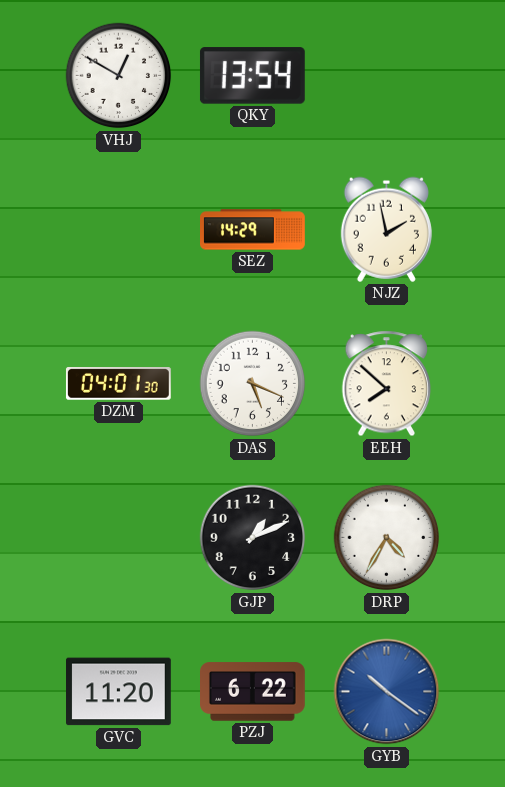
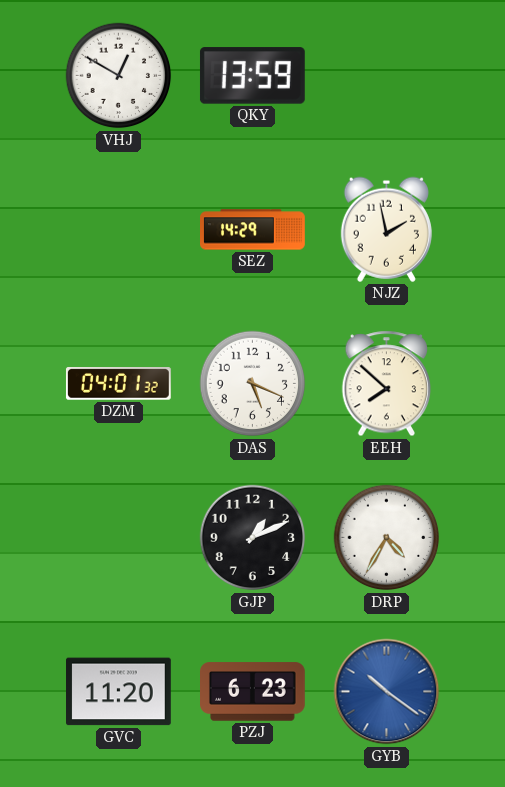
QKY: 13:54 -> 13:59 (252, 76)
DZM: 04:01:30 -> 04:01:32 (118, 384)
PZJ: 6:22 -> 6:23 (253, 692)
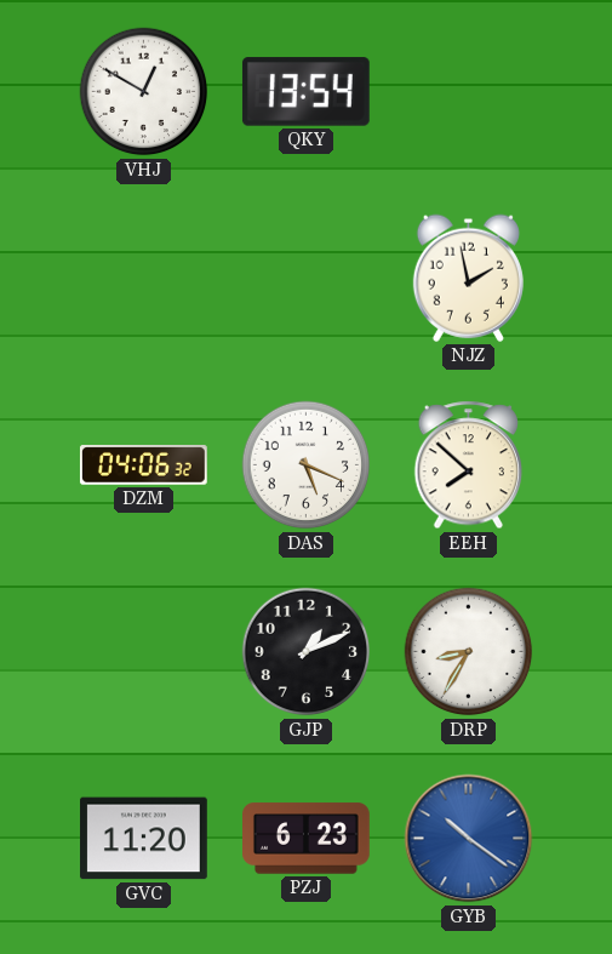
QKY: 13:59 -> 13:54 (305, 92)
SEZ: 14:29 -> none (253, 230)
DZM: 04:01 -> 04:06 (143, 465)
DRP: 4:35 -> 8:35 (469, 652)
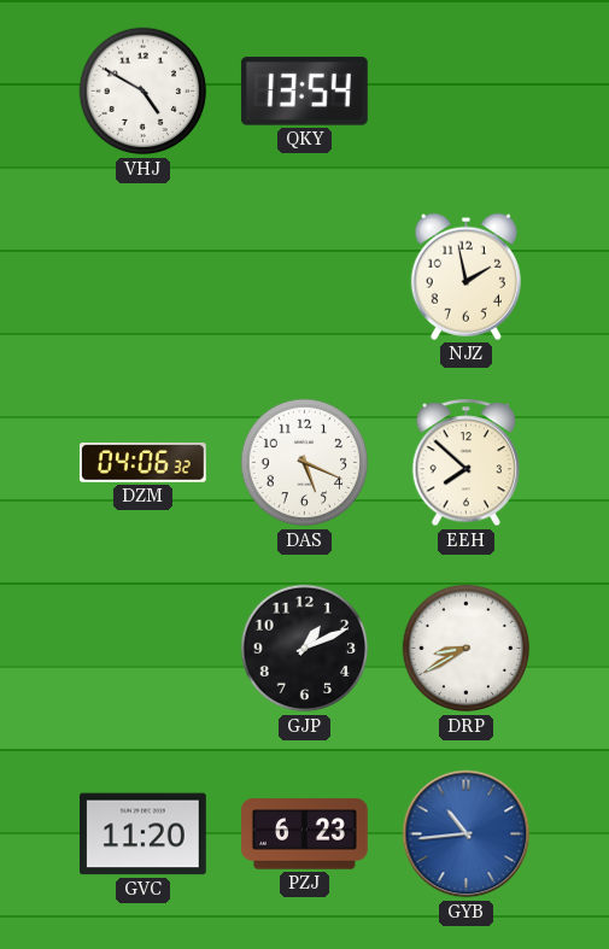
VHJ: 12:50 -> 4:50 (144, 92)
DRP: 8:35 -> 8:40 (467, 649)
GYB: 10:21 -> 10:44 (467, 834)
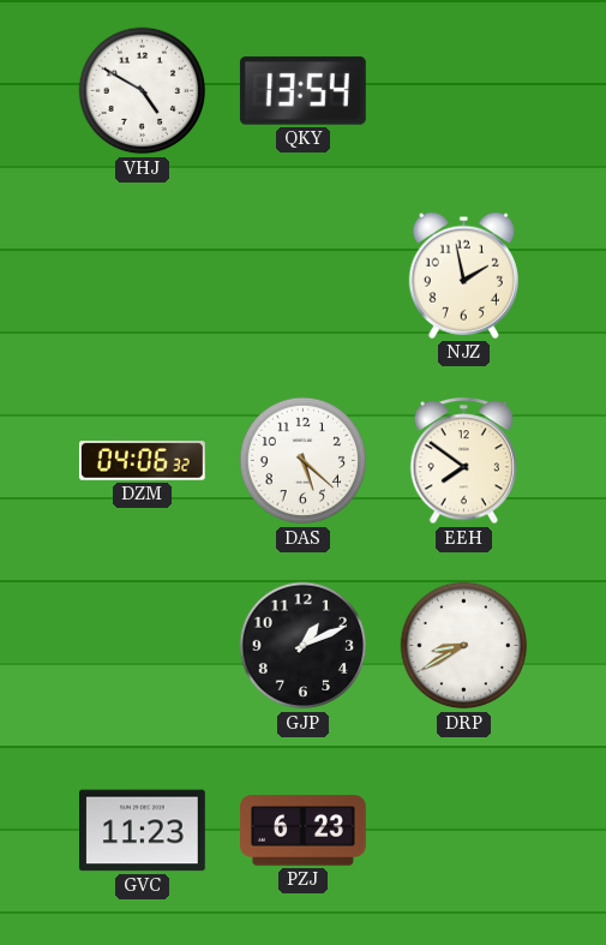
DAS: 5:19 -> 5:22 (304, 461)
EEH: 7:52 -> 7:51 (464, 461)
GVC: 11:20 -> 11:23 (143, 831)
GYB: 10:44 -> none (467, 834)
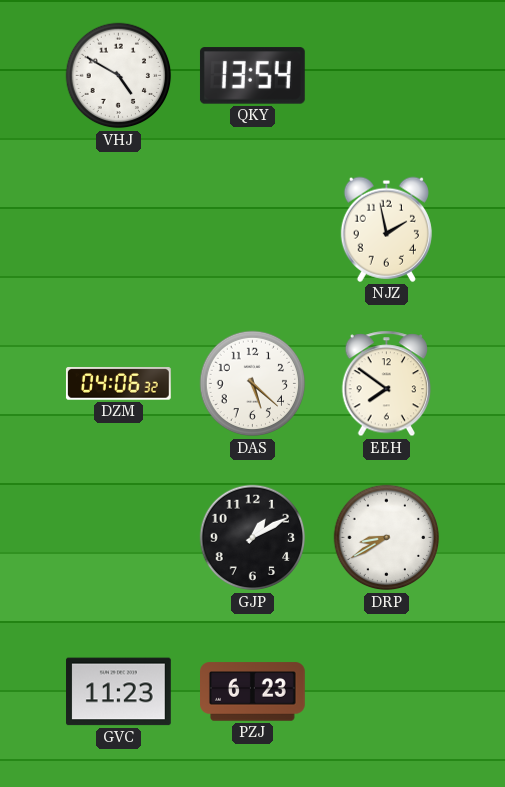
GJP: 1:11 -> 1:10 (253, 538)
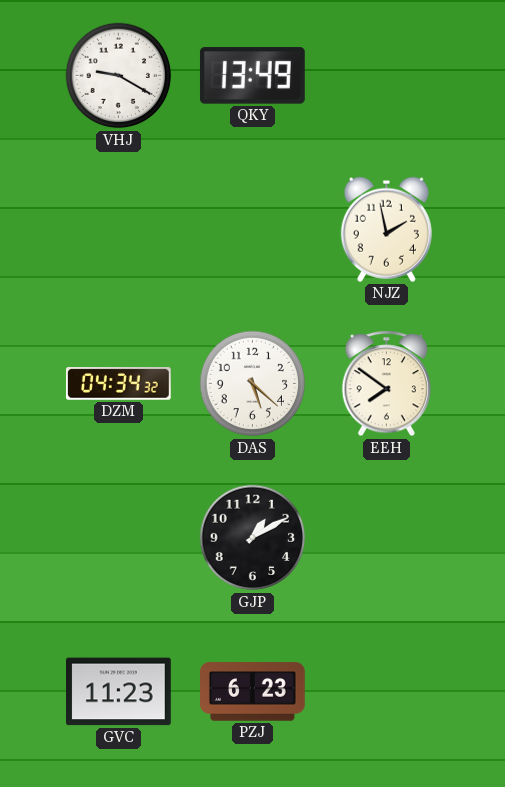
VHJ: 4:50 -> 9:20 (119, 76)
QKY: 13:54 -> 13:49 (252, 76)
DZM: 04:06 -> 04:34 (118, 384)
DRP: 8:40 -> none (387, 538)
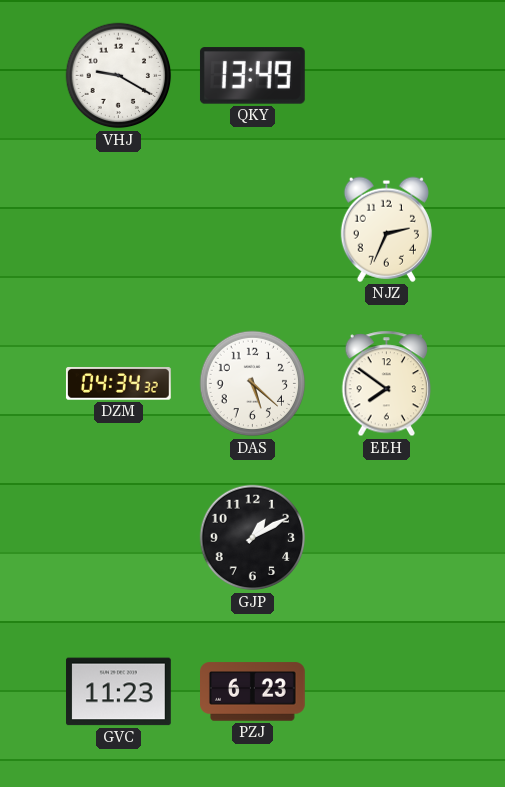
NJZ: 1:58 -> 2:34 (386, 229)
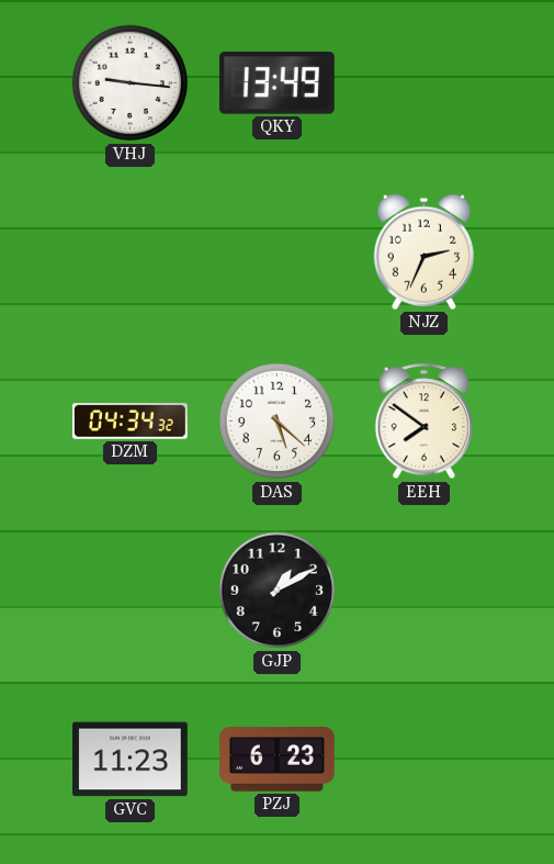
VHJ: 9:20 -> 9:16 (131, 83)
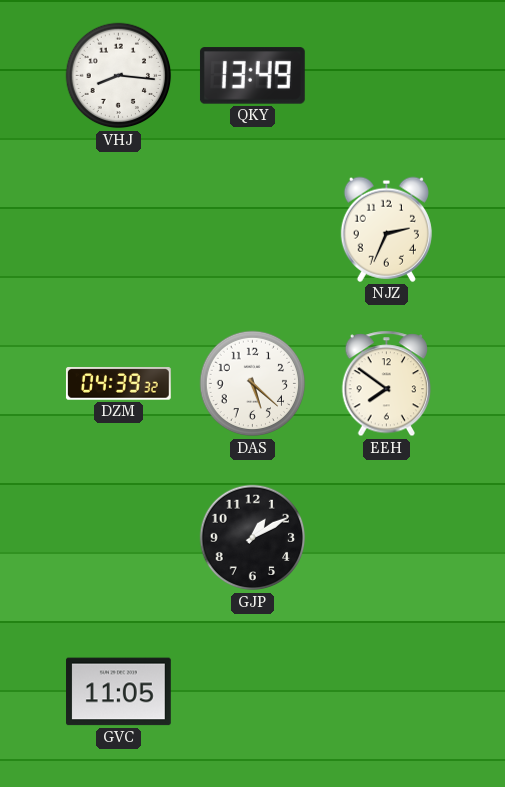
VHJ: 9:16 -> 8:16 (119, 76)
DZM: 04:34 -> 04:39 (118, 384)
GVC: 11:23 -> 11:05 (119, 692)
PZJ: 6:23 -> none (278, 760)
